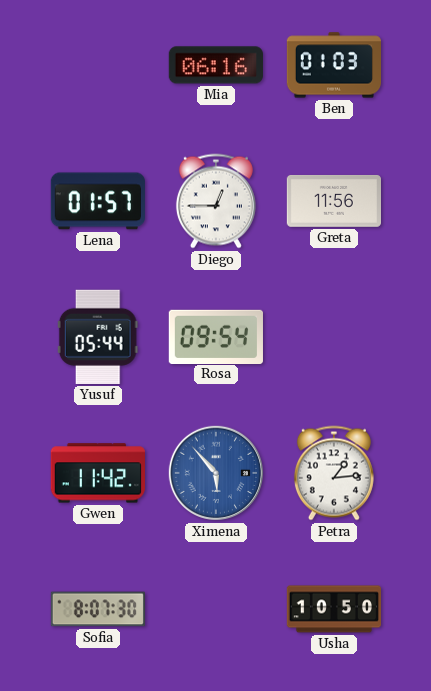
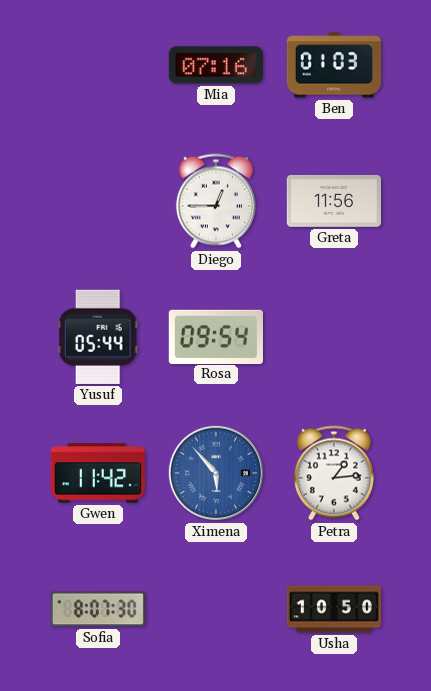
Mia: 06:16 -> 07:16 (216, 65)
Lena: 01:57 -> none (98, 201)
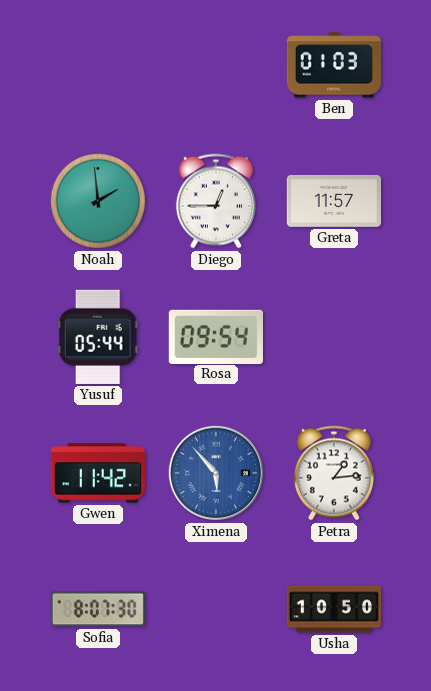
Mia: 07:16 -> none (216, 65)
Noah: none -> 1:59 (98, 201)
Greta: 11:56 -> 11:57 (333, 201)
